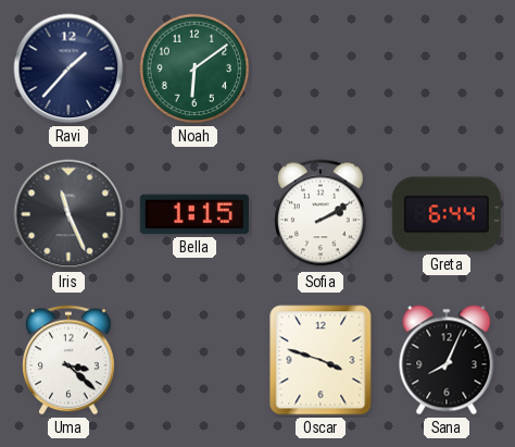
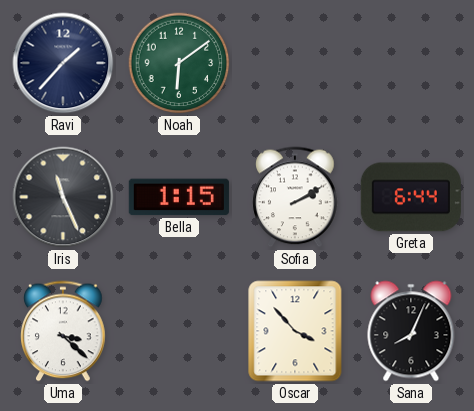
Oscar: 3:48 -> 3:53 (295, 331)
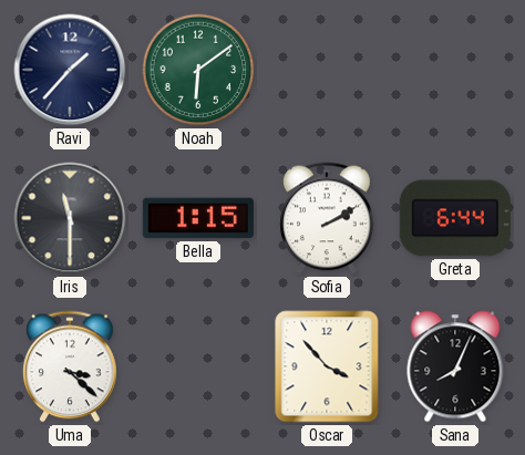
Iris: 11:26 -> 11:30 (70, 218)
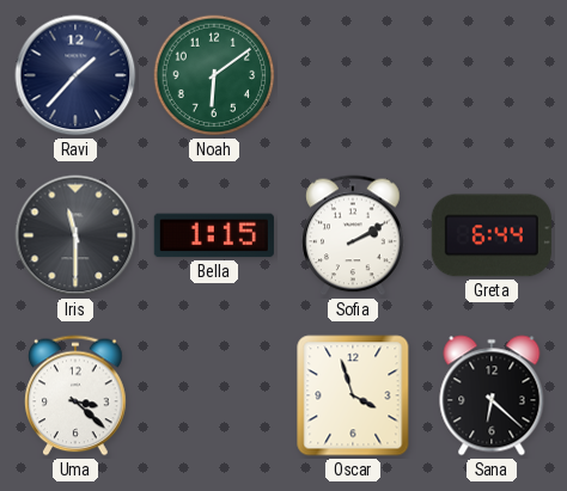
Oscar: 3:53 -> 3:57 (353, 395)
Sana: 8:04 -> 6:22 (492, 395)
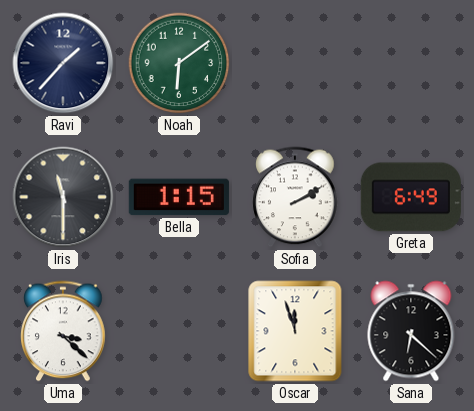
Greta: 6:44 -> 6:49 (411, 197)
Oscar: 3:57 -> 11:57 (295, 331)
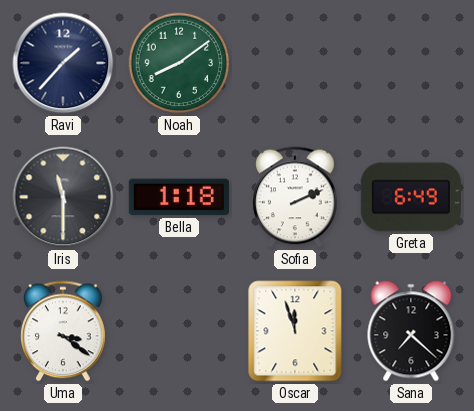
Noah: 6:09 -> 8:09 (179, 63)
Bella: 1:15 -> 1:18 (179, 197)
Sofia: 2:10 -> 2:11 (295, 197)
Uma: 3:22 -> 3:21 (63, 331)
Sana: 6:22 -> 7:22 (411, 331)
